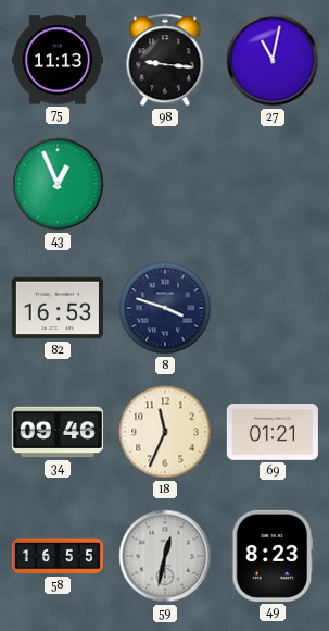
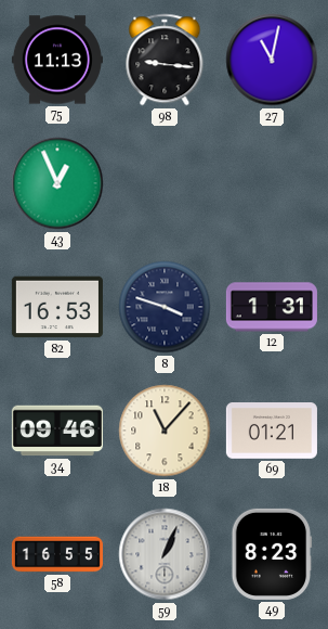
12: none -> 1:31 (272, 307)
18: 11:34 -> 11:07 (165, 431)
59: 12:32 -> 1:04 (165, 554)
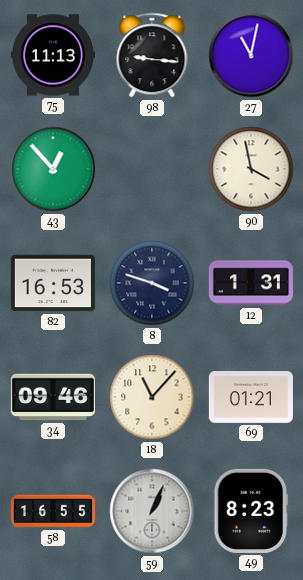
43: 12:56 -> 12:53 (53, 169)
90: none -> 3:58 (251, 169)
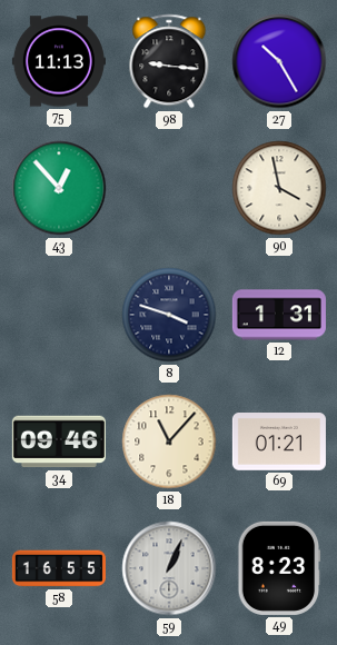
27: 11:02 -> 10:25 (279, 61)
82: 16:53 -> none (53, 283)
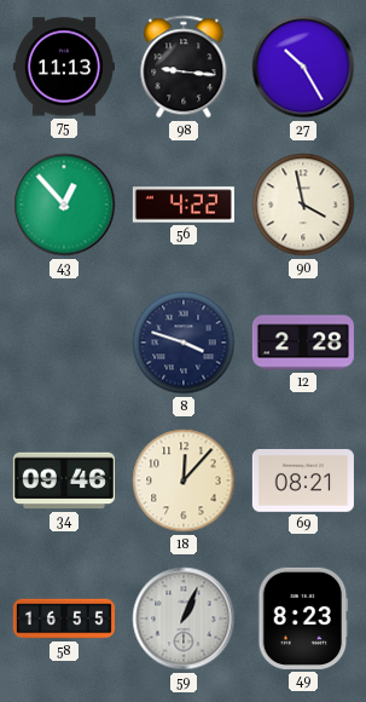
56: none -> 4:22 (184, 205)
12: 1:31 -> 2:28 (303, 343)
18: 11:07 -> 12:07 (184, 481)
69: 01:21 -> 08:21 (303, 482)
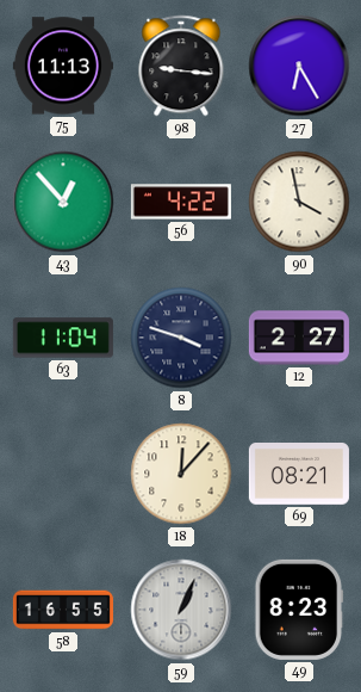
27: 10:25 -> 6:25 (299, 66)
63: none -> 11:04 (63, 338)
12: 2:28 -> 2:27 (299, 338)
34: 09:46 -> none (64, 481)
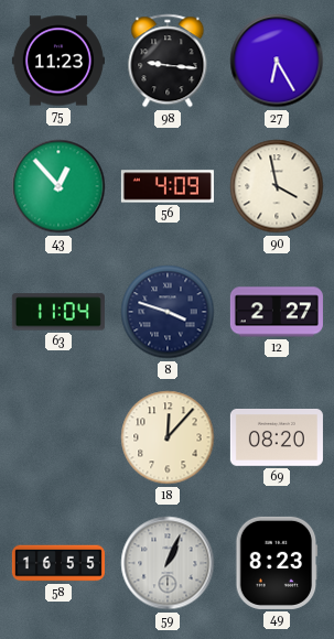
75: 11:13 -> 11:23 (58, 61)
56: 4:22 -> 4:09 (168, 186)
69: 08:21 -> 08:20 (277, 438)
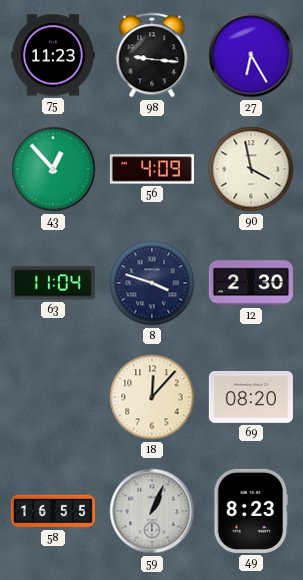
12: 2:27 -> 2:30 (251, 283)
